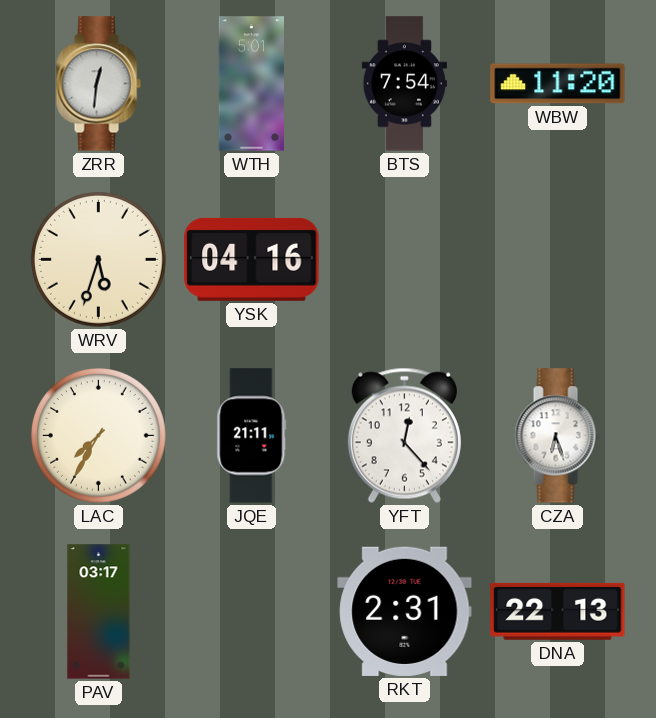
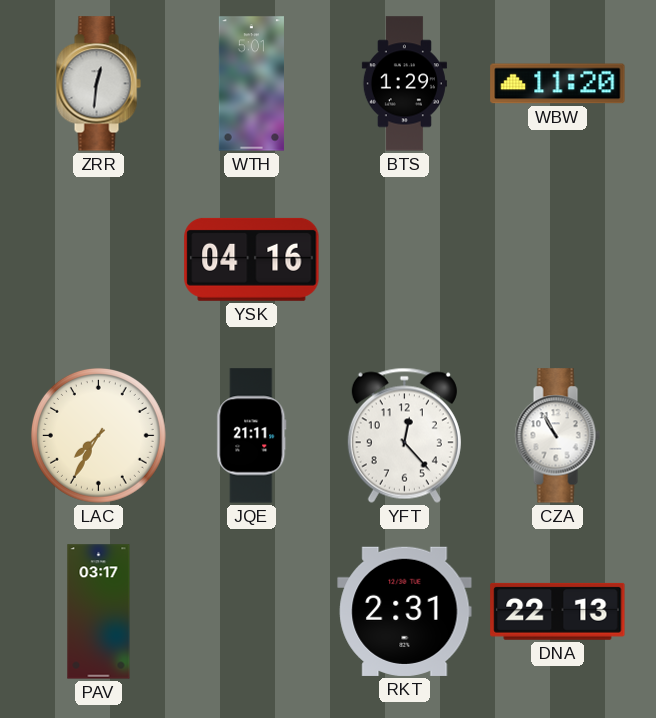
BTS: 7:54 -> 1:29 (404, 84)
WRV: 5:33 -> none (98, 259)
CZA: 6:27 -> 10:55 (557, 436)
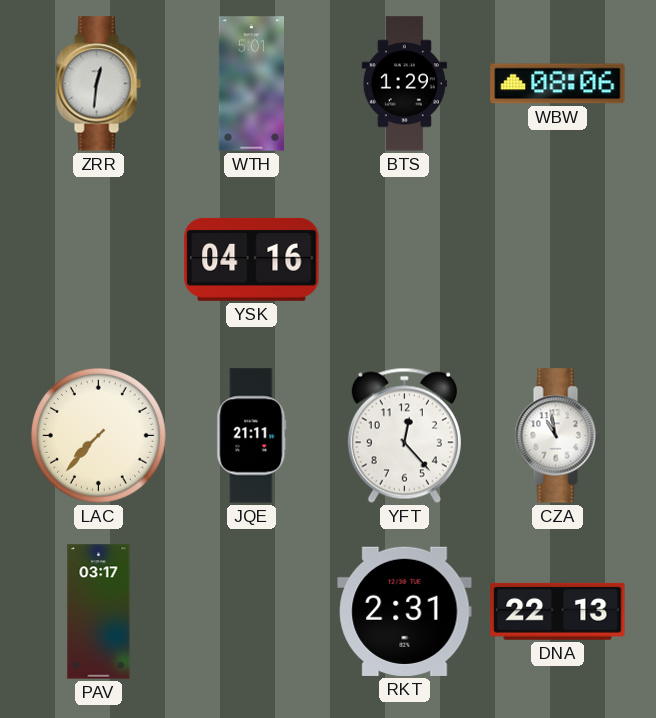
WBW: 11:20 -> 08:06 (558, 84)
LAC: 7:35 -> 7:37 (98, 435)
CZA: 10:55 -> 10:58 (557, 436)
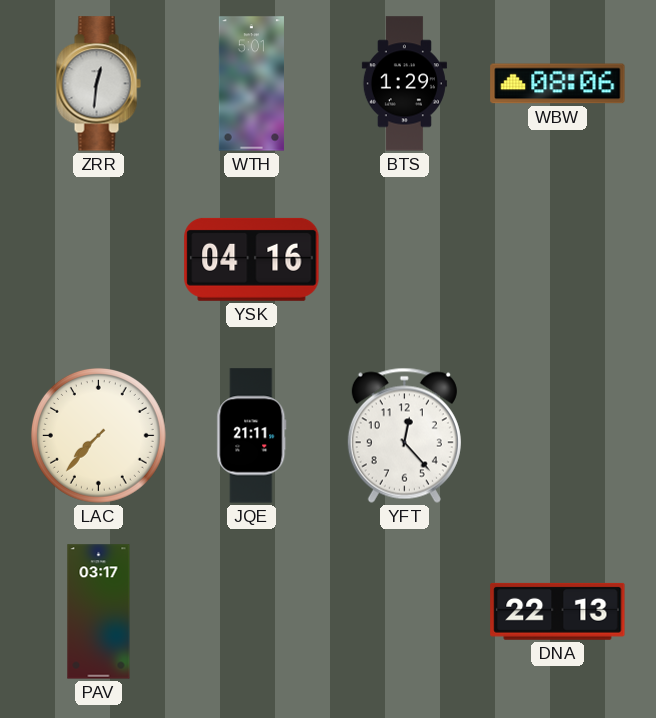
CZA: 10:58 -> none (557, 436)
RKT: 2:31 -> none (405, 611)
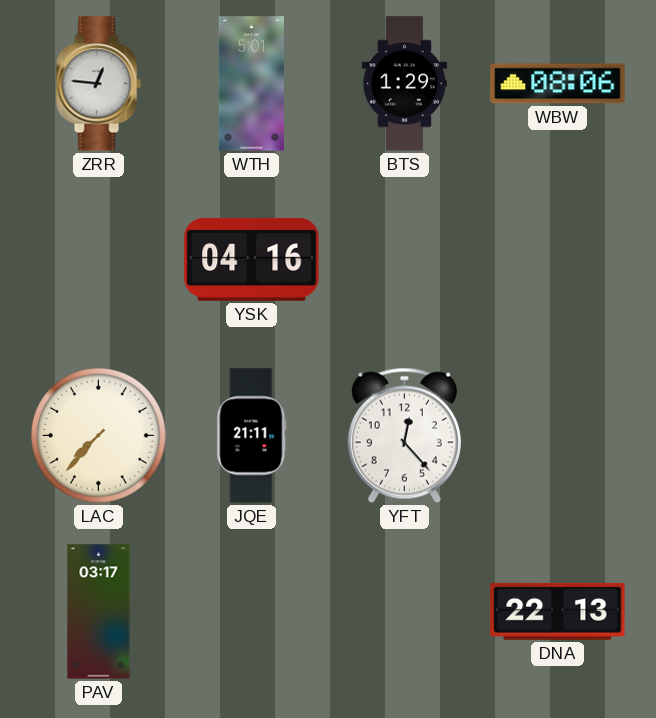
ZRR: 12:31 -> 12:46 (98, 84)
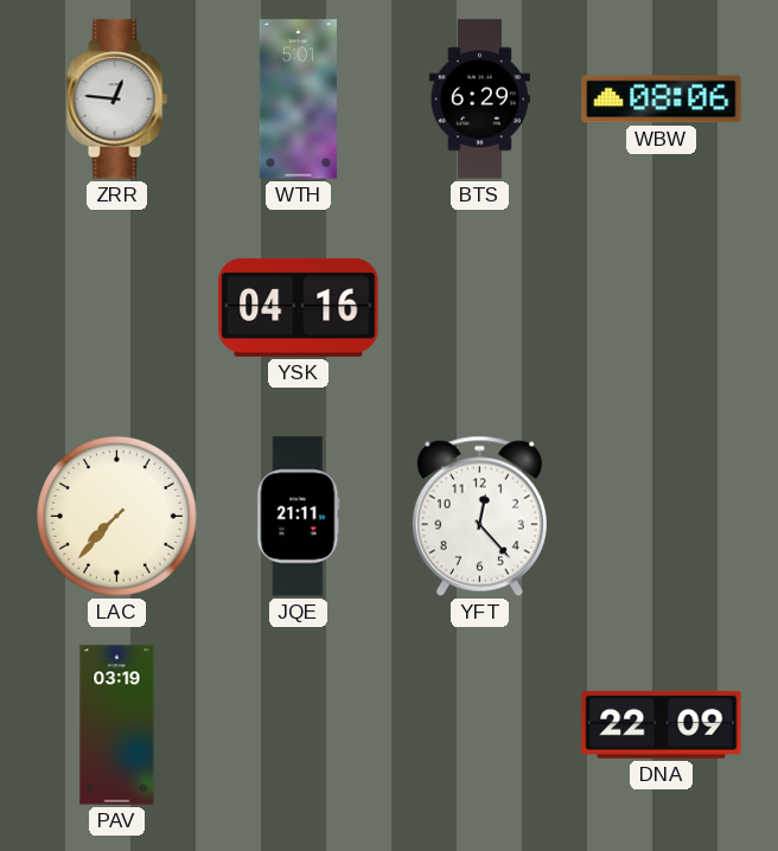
BTS: 1:29 -> 6:29 (479, 100)
PAV: 03:17 -> 03:19 (117, 725)
DNA: 22:13 -> 22:09 (662, 724)
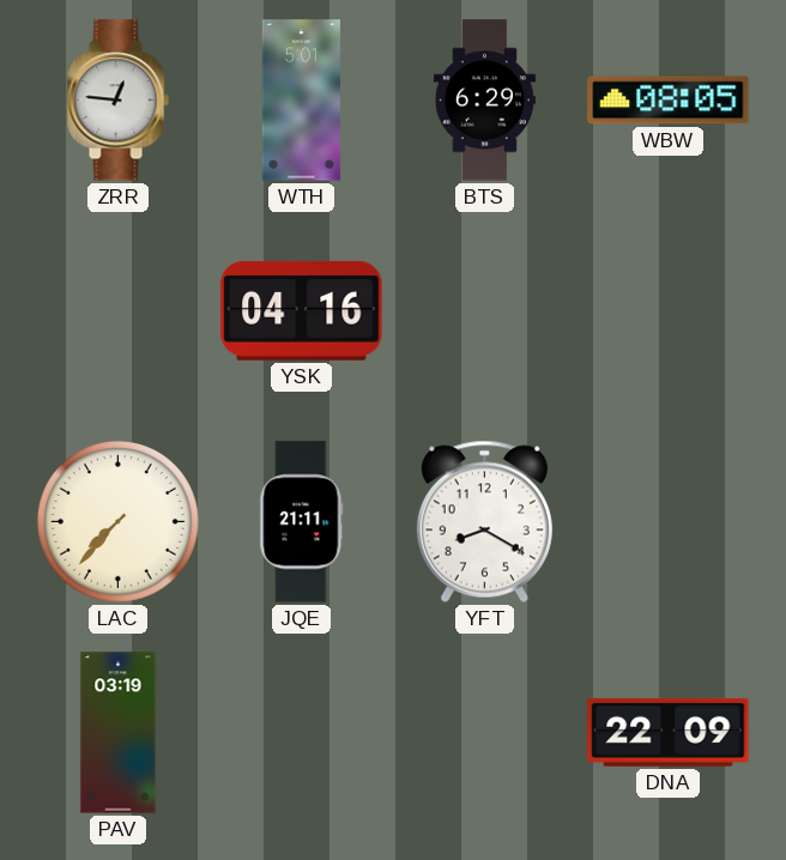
WBW: 08:06 -> 08:05 (669, 101)
YFT: 12:23 -> 8:20 (484, 521)
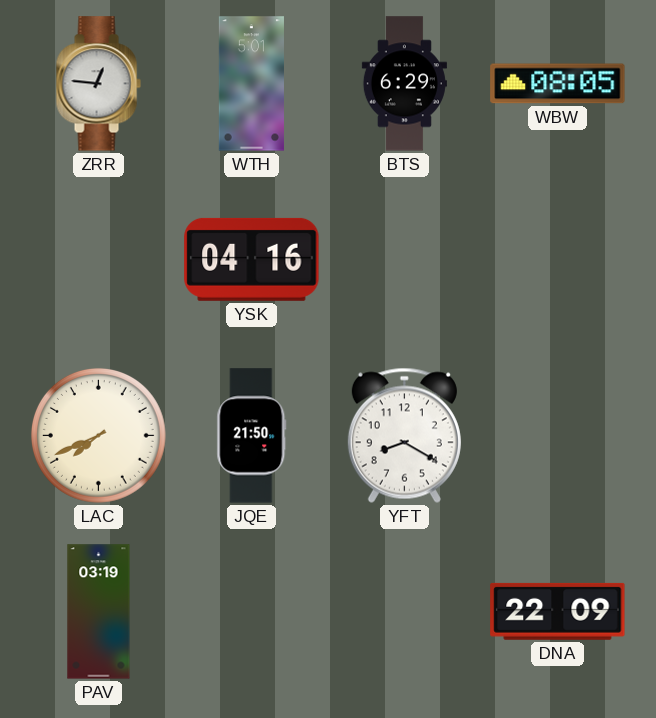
LAC: 7:37 -> 7:41 (98, 435)
JQE: 21:11 -> 21:50 (252, 436)
